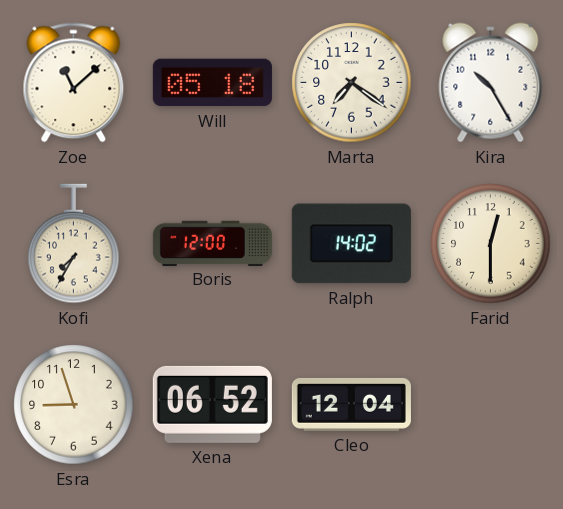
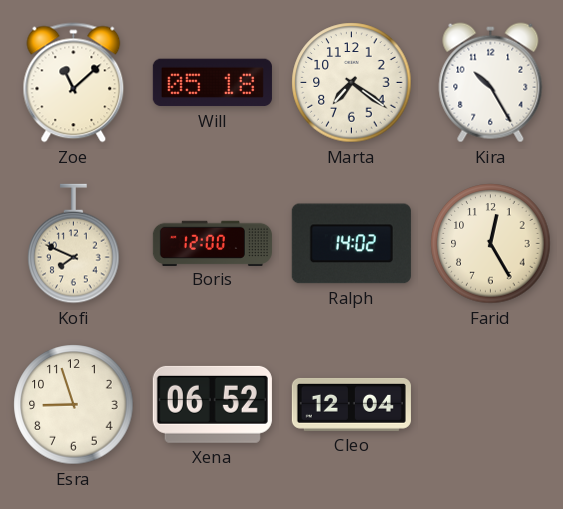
Kofi: 7:35 -> 7:49 (74, 244)
Farid: 12:30 -> 12:25 (491, 244)
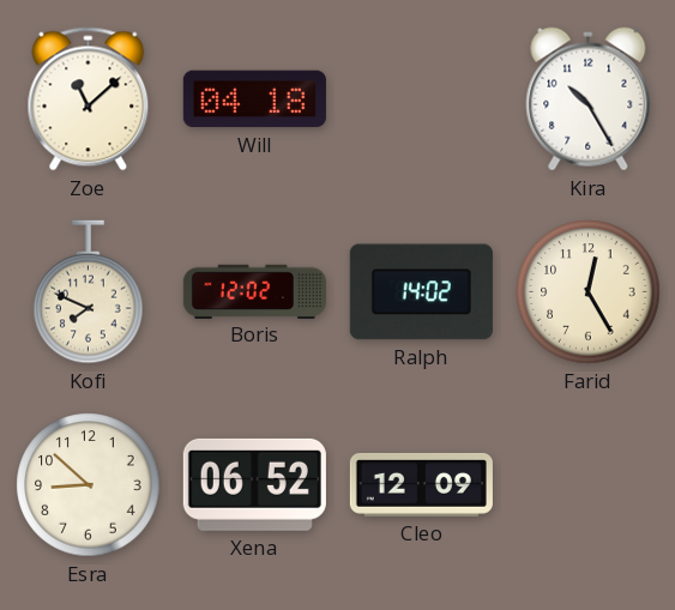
Will: 05:18 -> 04:18 (254, 99)
Marta: 7:21 -> none (352, 83)
Boris: 12:00 -> 12:02 (254, 291)
Esra: 8:57 -> 8:52 (89, 485)
Cleo: 12:04 -> 12:09 (421, 484)
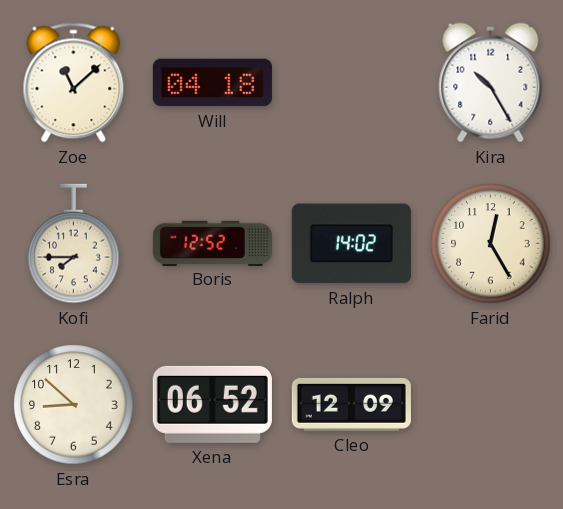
Kofi: 7:49 -> 7:45 (74, 244)
Boris: 12:02 -> 12:52 (212, 243)
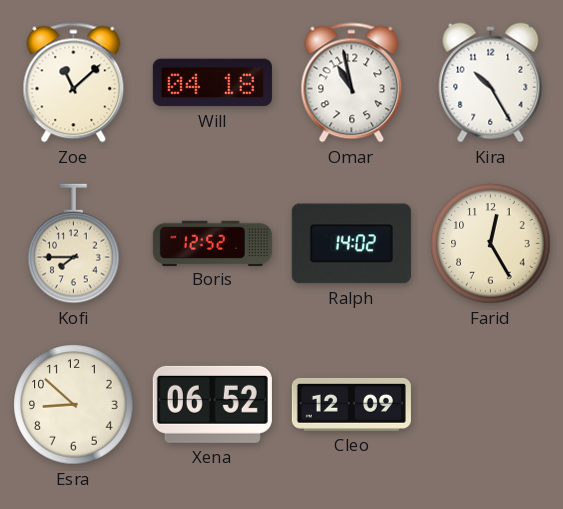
Omar: none -> 10:58 (352, 83)
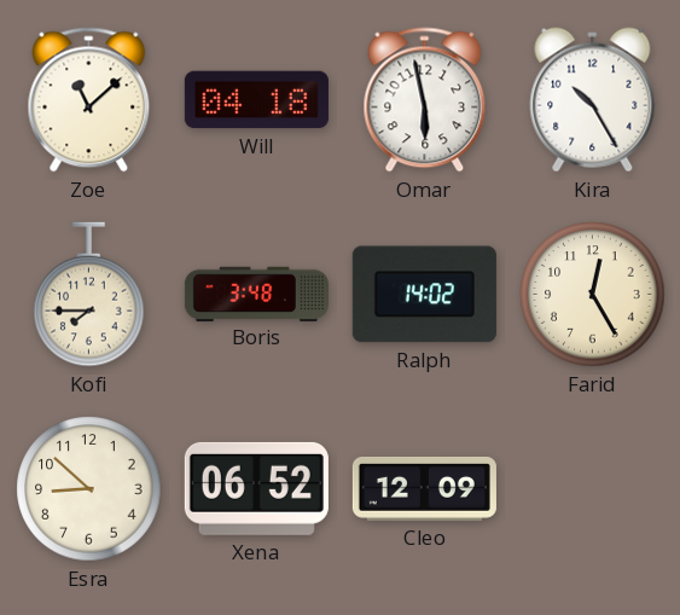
Omar: 10:58 -> 5:58 (425, 100)
Boris: 12:52 -> 3:48 (256, 294)
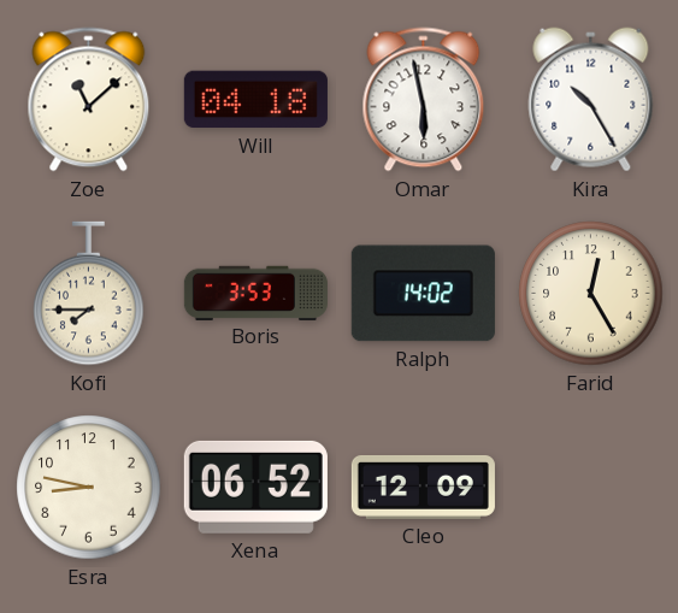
Boris: 3:48 -> 3:53 (255, 293)
Esra: 8:52 -> 8:47 (89, 488)
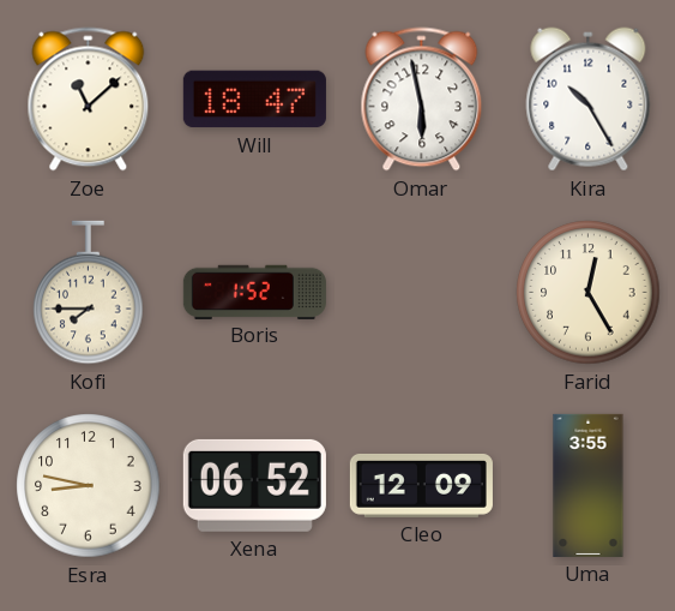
Will: 04:18 -> 18:47 (254, 100)
Boris: 3:53 -> 1:52 (254, 292)
Ralph: 14:02 -> none (423, 294)
Uma: none -> 3:55 (589, 485)
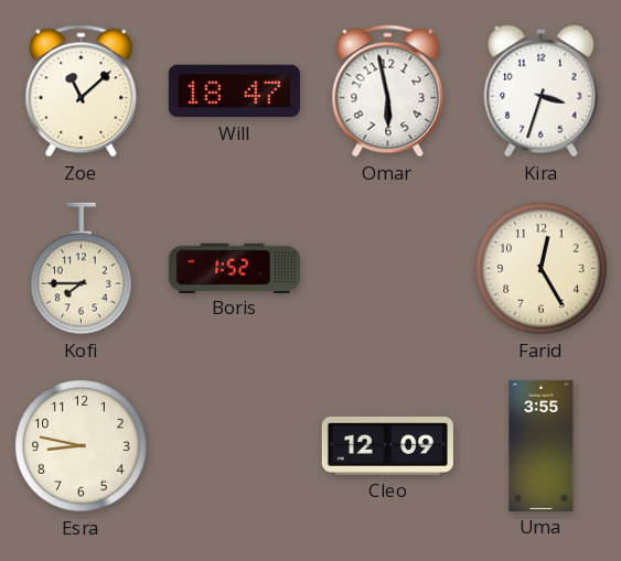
Kira: 10:25 -> 3:33 (542, 91)
Xena: 06:52 -> none (254, 485)
